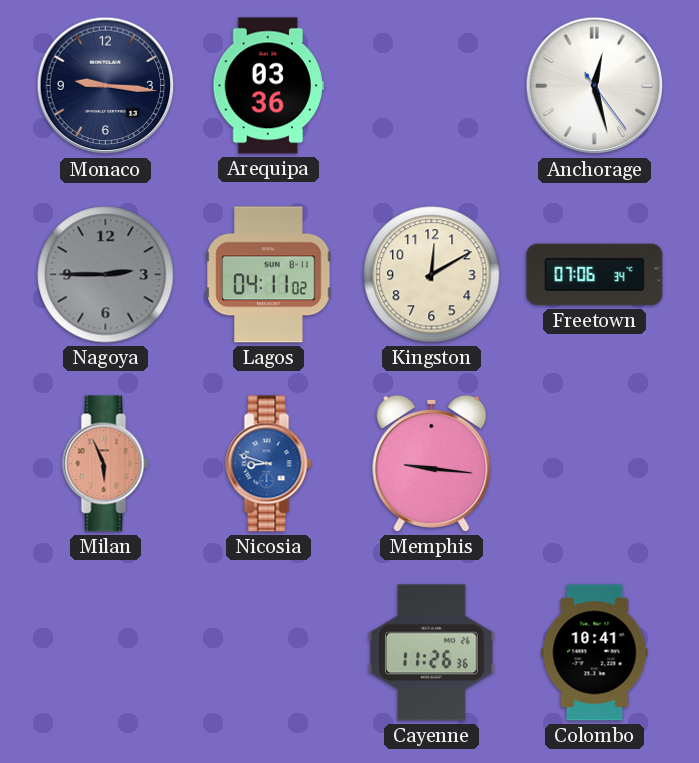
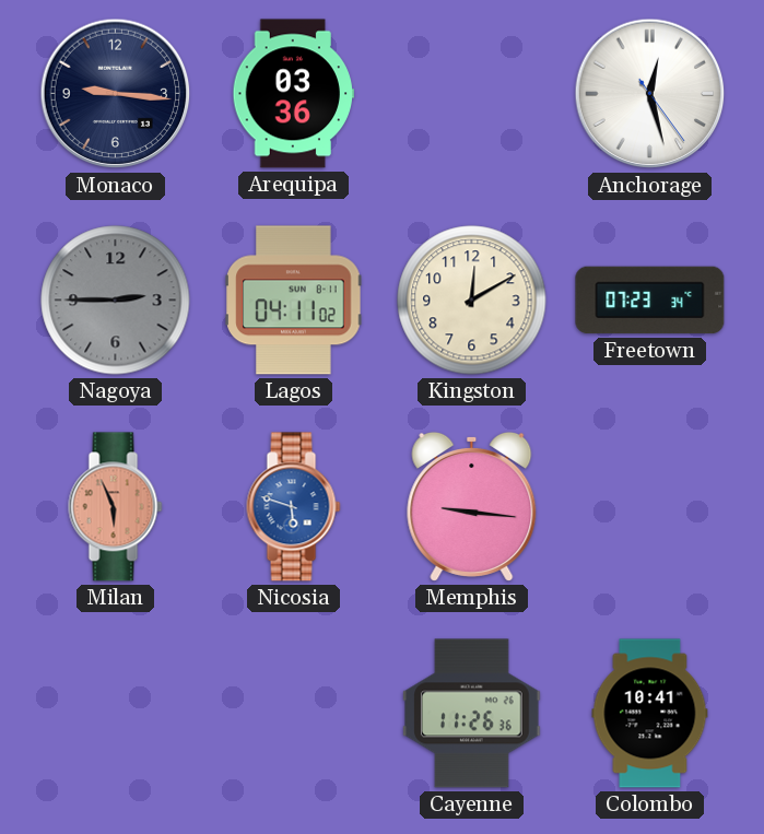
Freetown: 07:06 -> 07:23 (650, 301)
Nicosia: 8:48 -> 5:48 (294, 507)
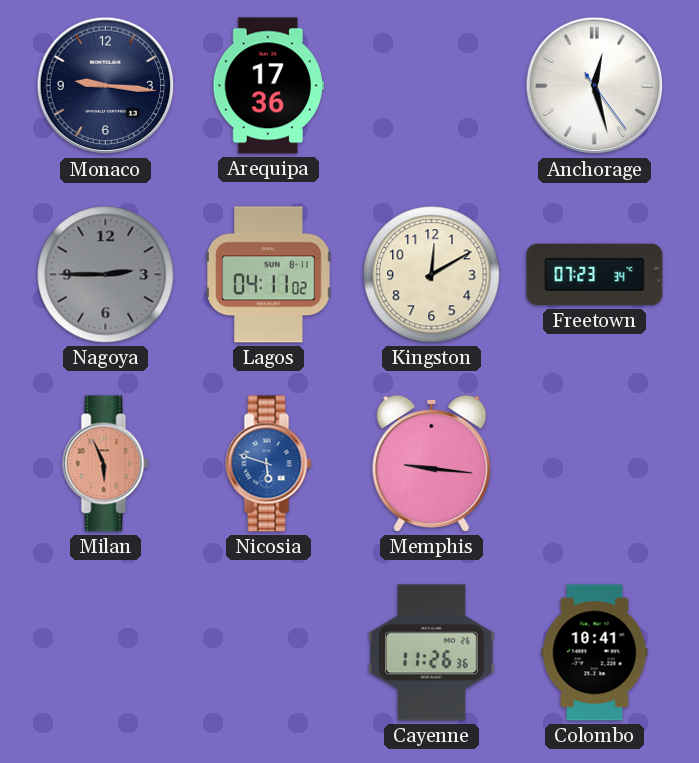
Arequipa: 03:36 -> 17:36 (268, 86)
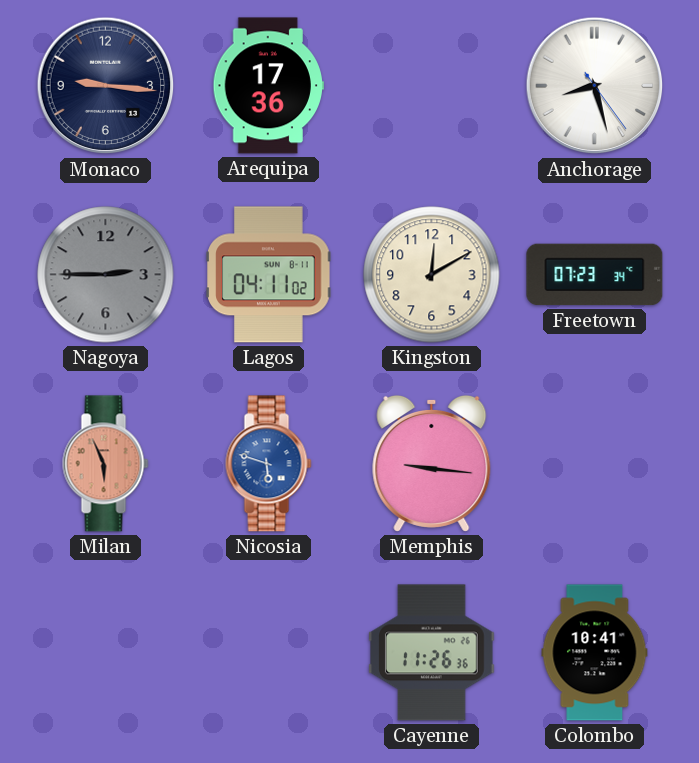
Anchorage: 12:27 -> 8:27 (595, 86)
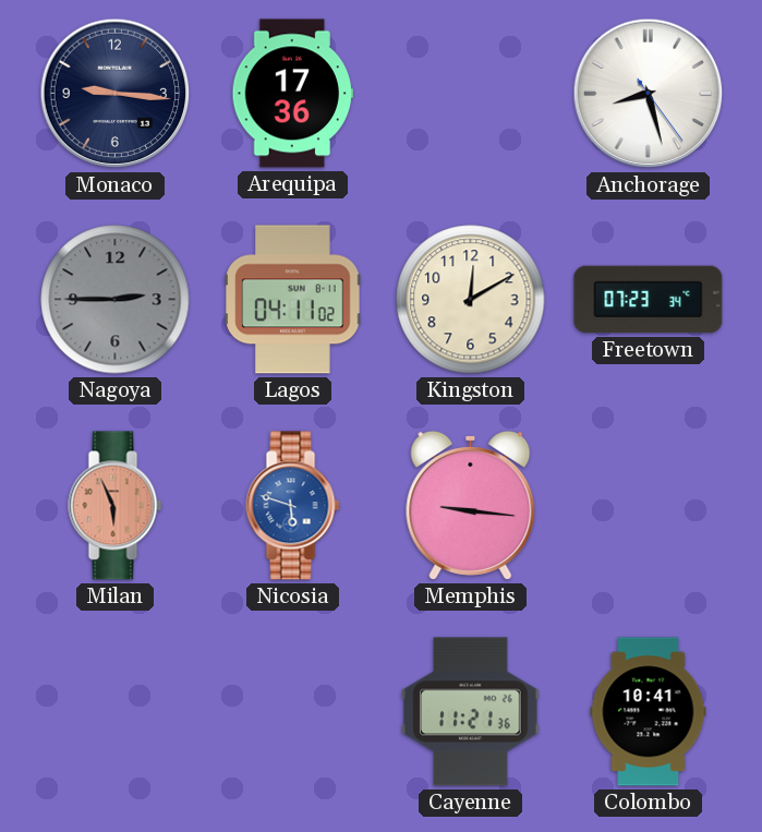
Cayenne: 11:26 -> 11:21 (471, 712)
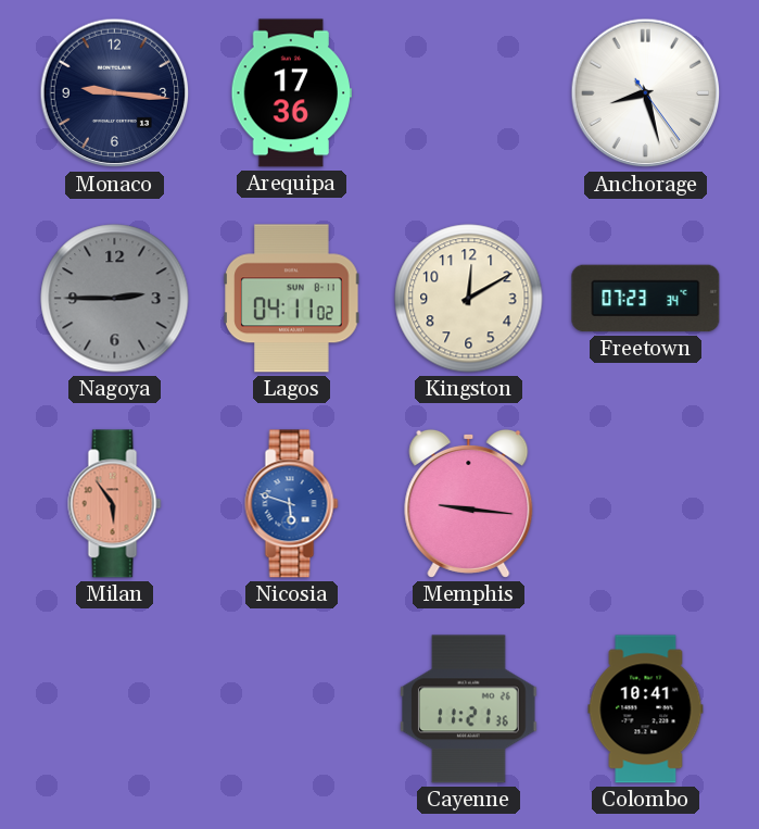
Milan: 5:56 -> 5:54 (115, 504)
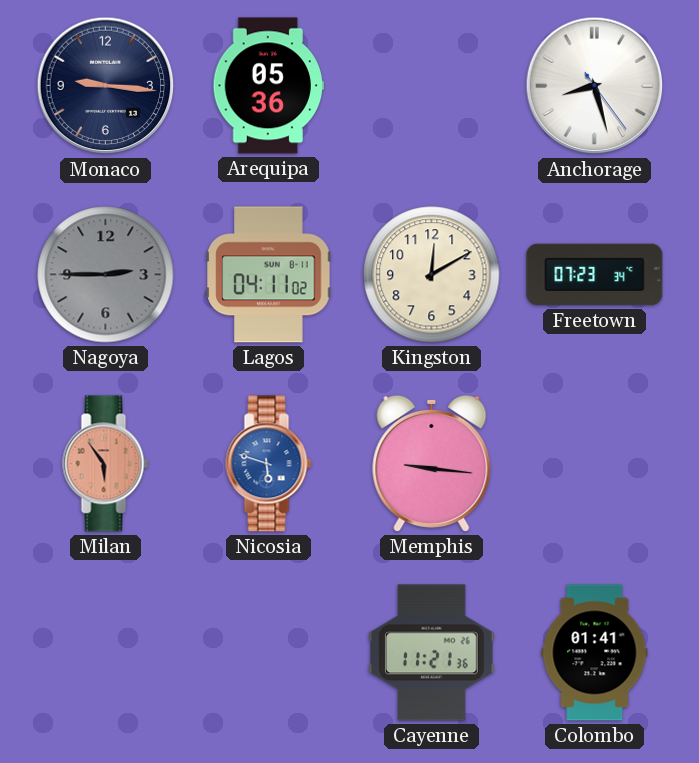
Arequipa: 17:36 -> 05:36 (268, 86)
Colombo: 10:41 -> 01:41 (595, 653)
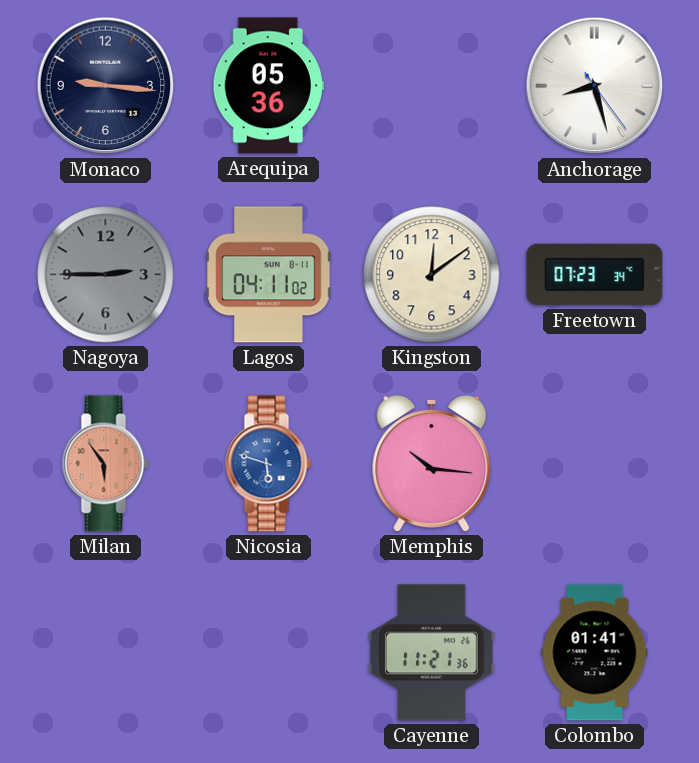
Kingston: 12:10 -> 12:09 (432, 275)
Memphis: 9:16 -> 10:16 (432, 463)
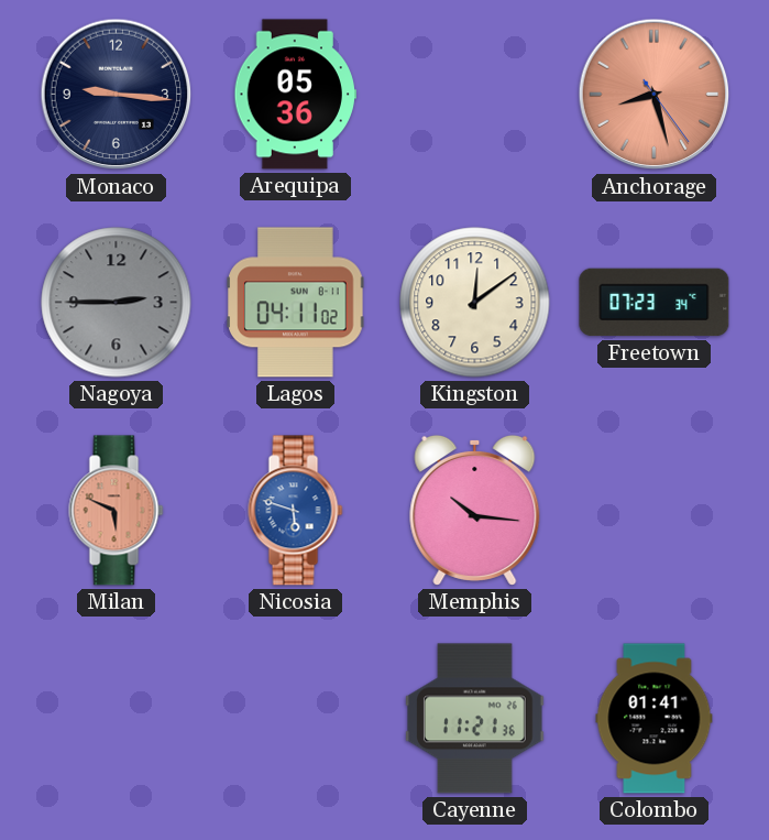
Anchorage dial: white -> salmon (655, 95)
Milan: 5:54 -> 5:49 (117, 511)
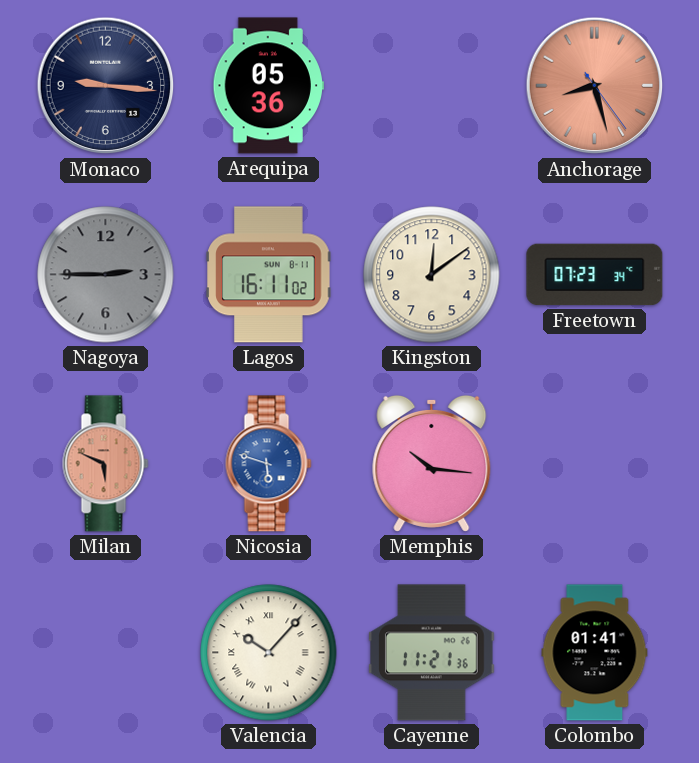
Lagos: 04:11 -> 16:11 (269, 275)
Valencia: none -> 10:07 (269, 653)
